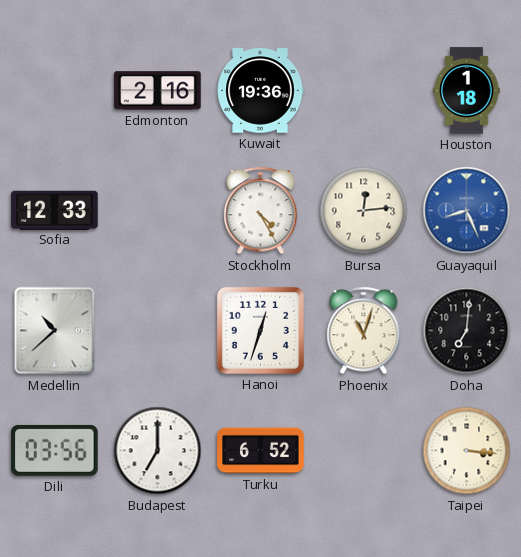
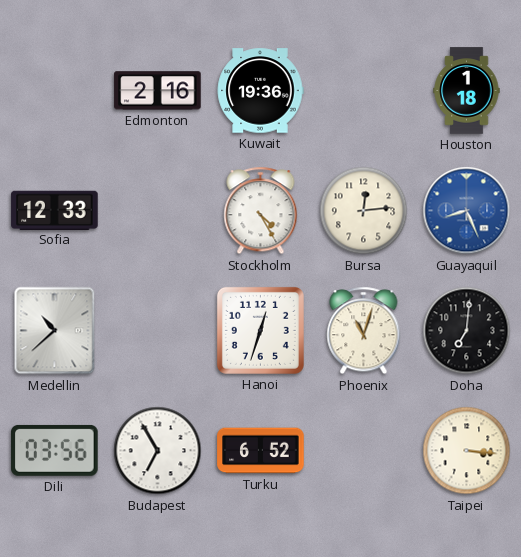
Budapest: 7:00 -> 6:55 (158, 451)
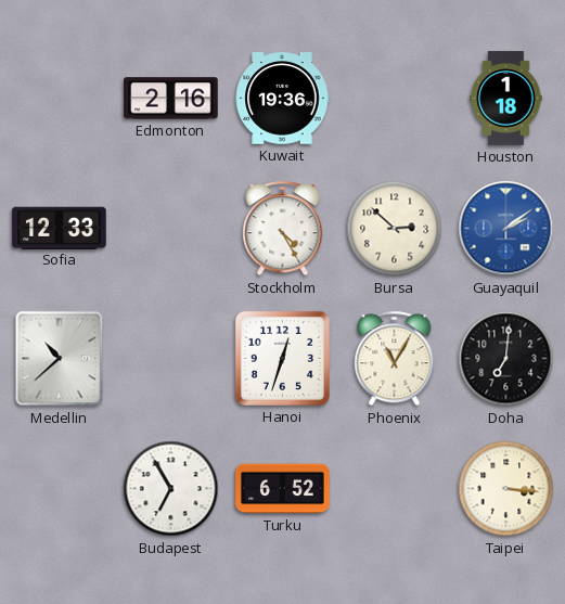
Bursa: 12:14 -> 2:52 (395, 229)
Guayaquil: 8:26 -> 2:09 (506, 229)
Phoenix: 11:03 -> 11:05 (395, 359)
Dili: 03:56 -> none (55, 450)
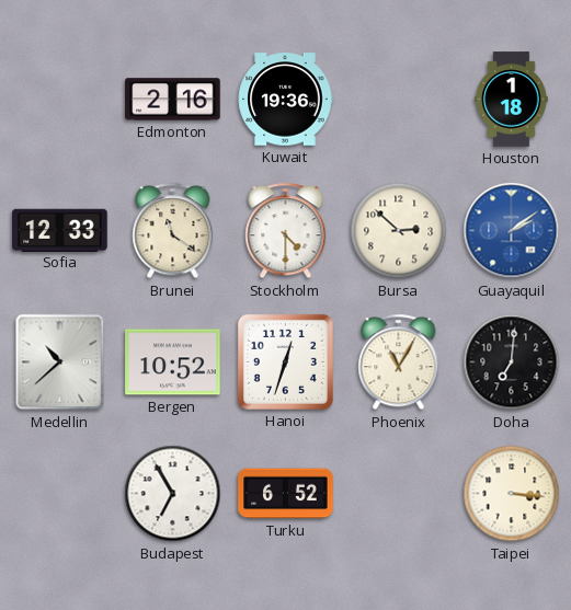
Brunei: none -> 11:21 (173, 231)
Stockholm: 4:25 -> 4:30 (286, 231)
Bergen: none -> 10:52 (173, 362)
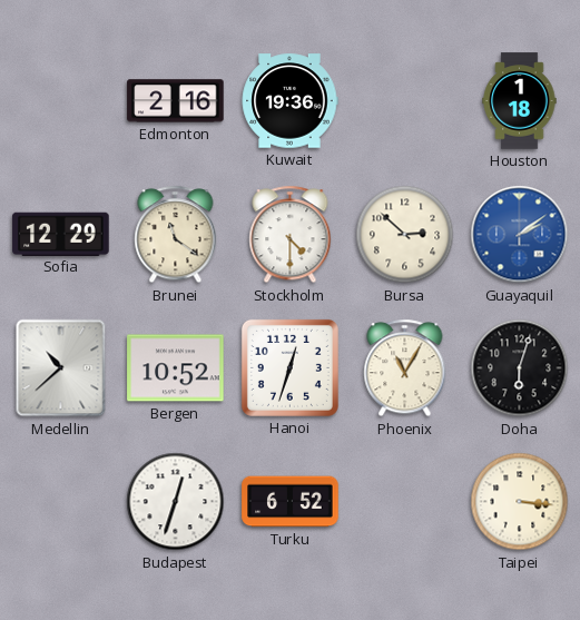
Sofia: 12:33 -> 12:29 (61, 234)
Doha: 7:01 -> 6:03 (520, 368)
Budapest: 6:55 -> 12:33 (176, 502)
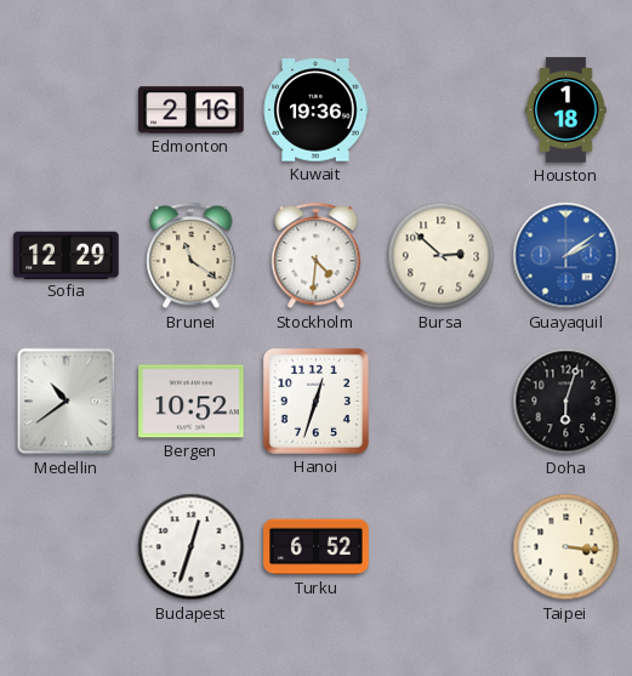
Stockholm: 4:30 -> 4:31 (317, 256)
Medellin: 10:38 -> 10:39 (67, 402)
Phoenix: 11:05 -> none (405, 368)
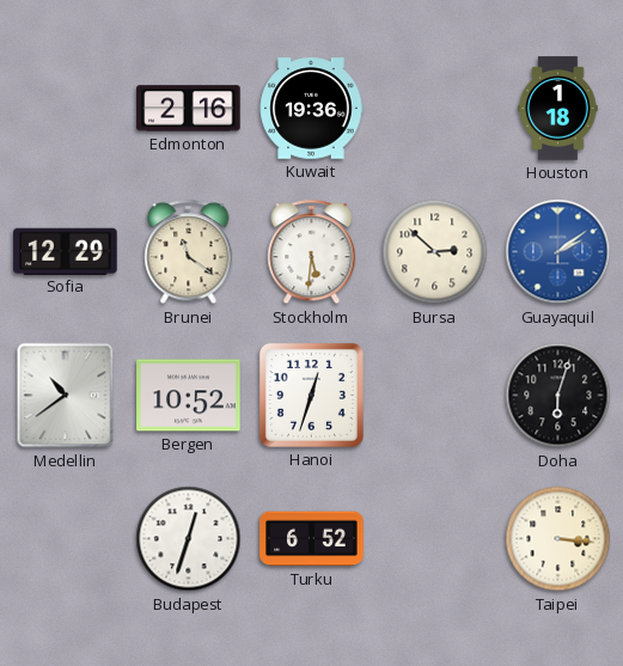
Stockholm: 4:31 -> 5:31 (312, 252)
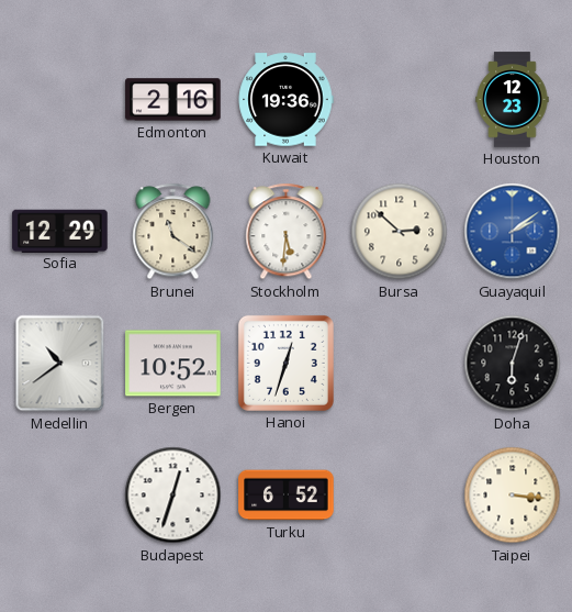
Houston: 1:18 -> 12:23 (513, 100)
